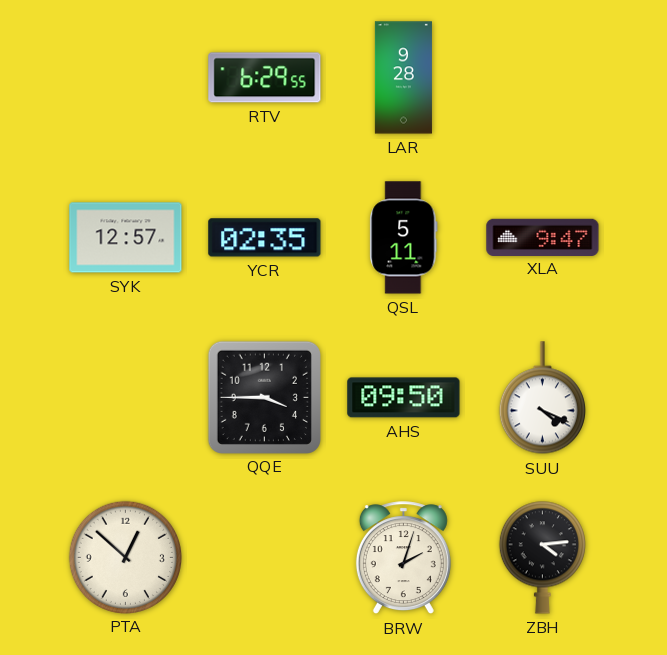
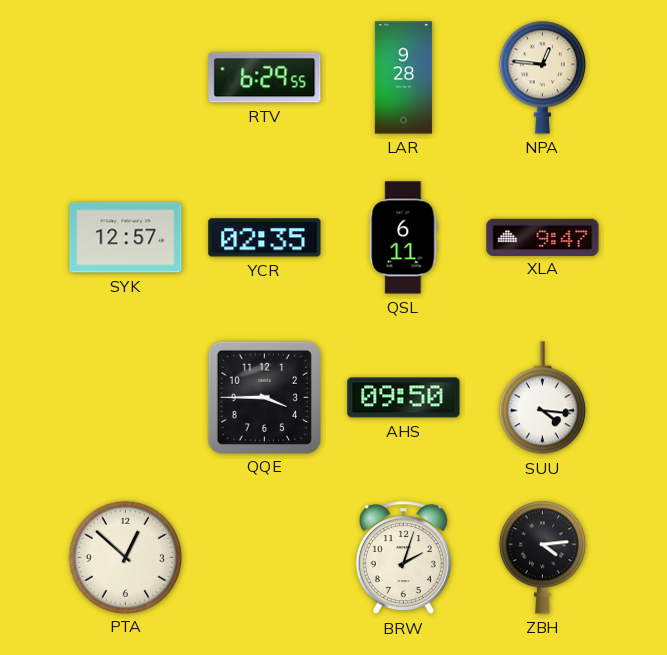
NPA: none -> 12:46 (542, 77)
QSL: 5:11 -> 6:11 (404, 238)
SUU: 4:19 -> 4:16 (542, 398)
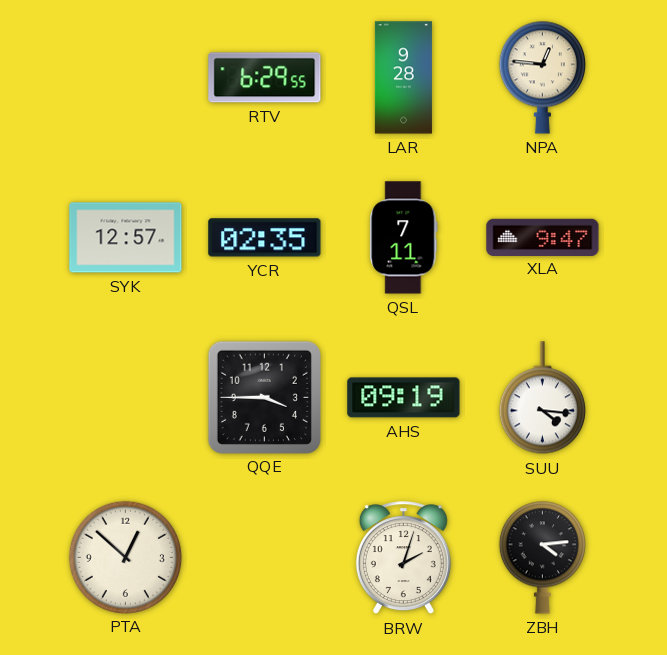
QSL: 6:11 -> 7:11 (404, 238)
AHS: 09:50 -> 09:19 (404, 398)
